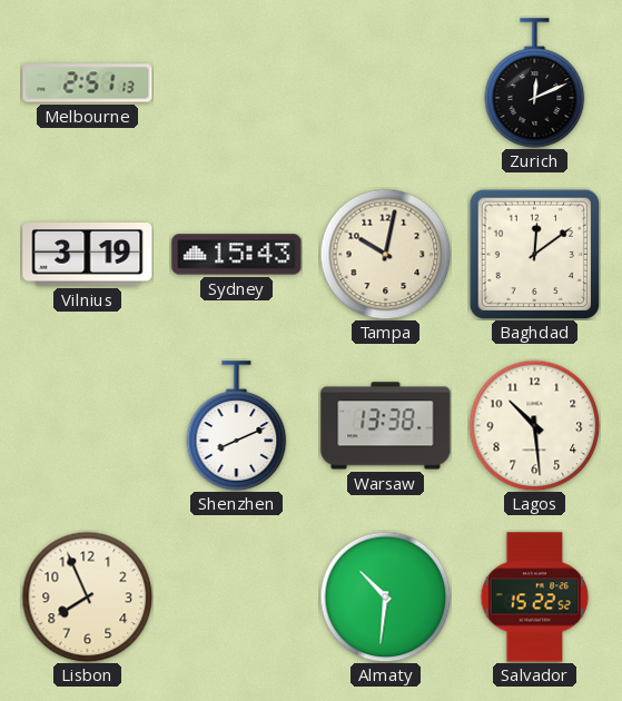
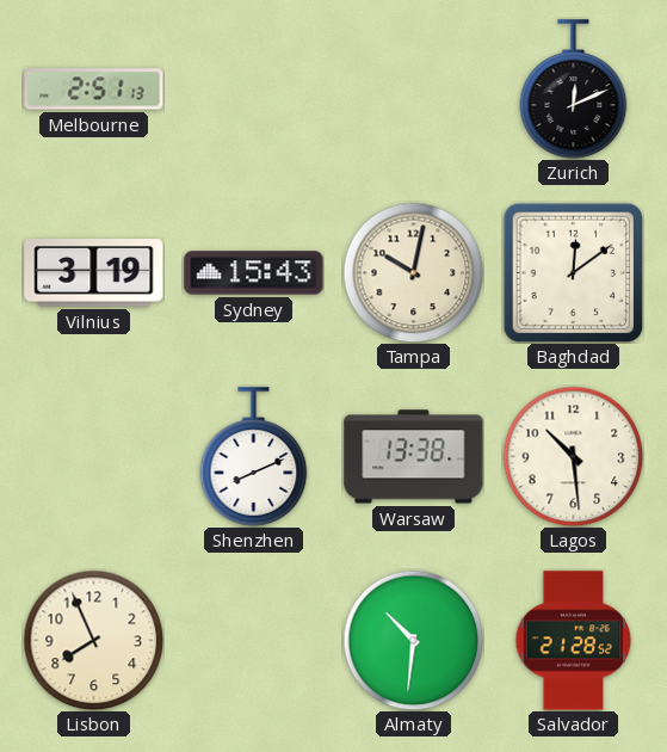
Salvador: 15:22 -> 21:28 (574, 641)
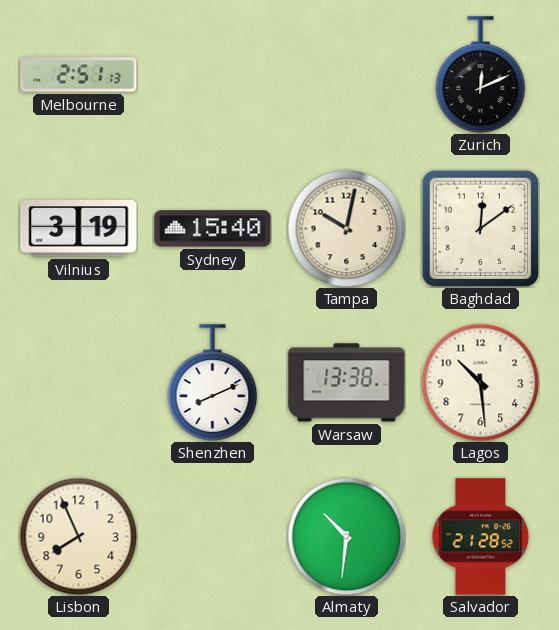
Sydney: 15:43 -> 15:40 (213, 229)
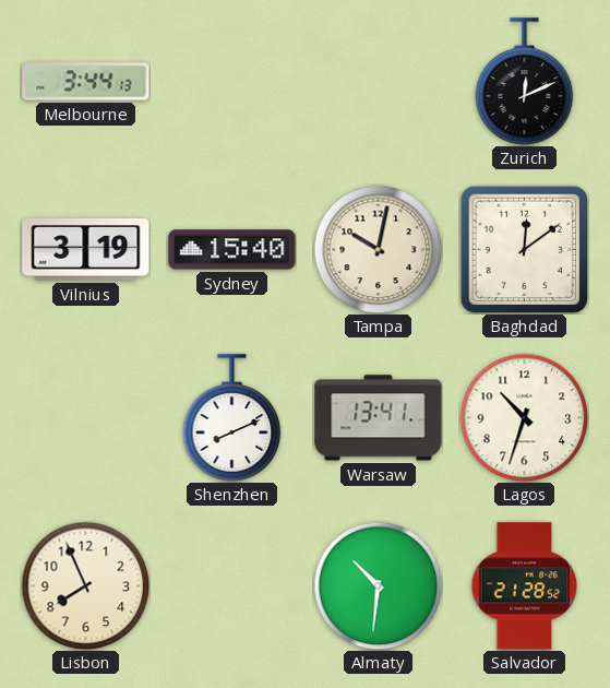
Melbourne: 2:51 -> 3:44 (86, 82)
Warsaw: 13:38 -> 13:41 (379, 418)
Lagos: 10:29 -> 10:33 (524, 417)
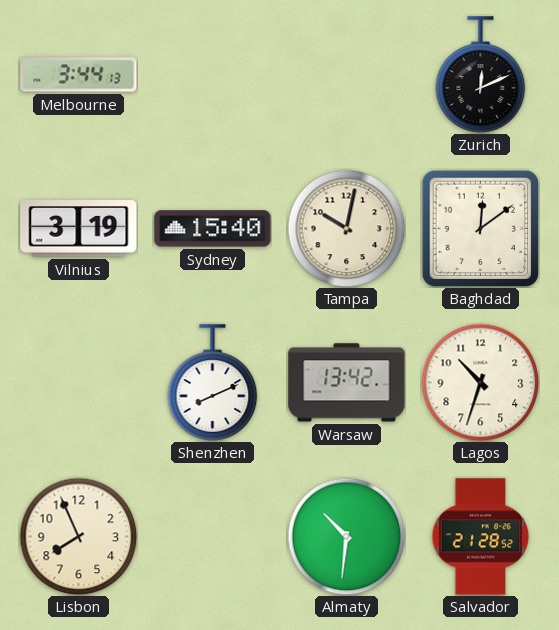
Warsaw: 13:41 -> 13:42 (347, 383)
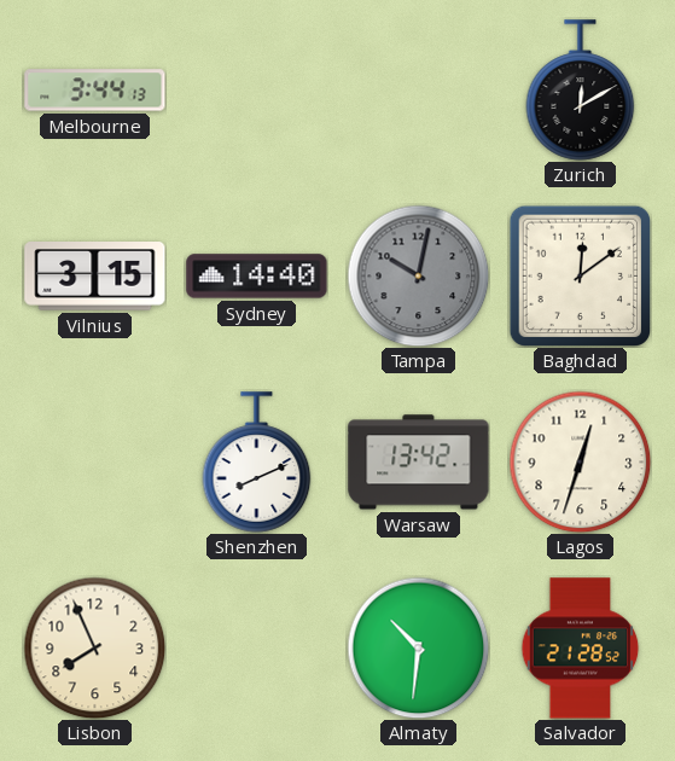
Zurich: 12:11 -> 12:10 (581, 91)
Vilnius: 3:19 -> 3:15 (95, 277)
Sydney: 15:40 -> 14:40 (257, 277)
Tampa dial: cream -> grey (418, 275)
Lagos: 10:33 -> 12:33 (580, 461)
